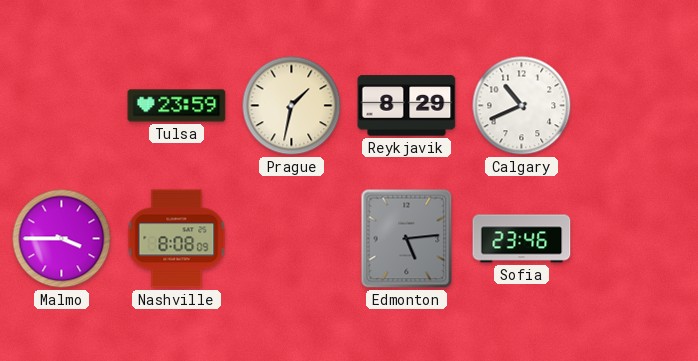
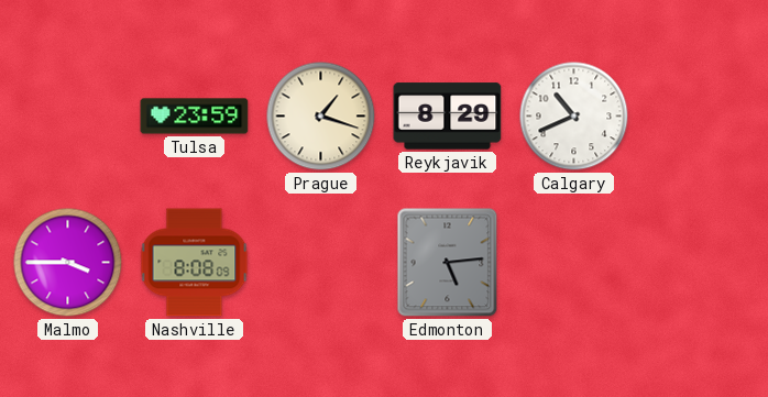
Prague: 1:32 -> 1:18 (321, 117)
Sofia: 23:46 -> none (522, 239)
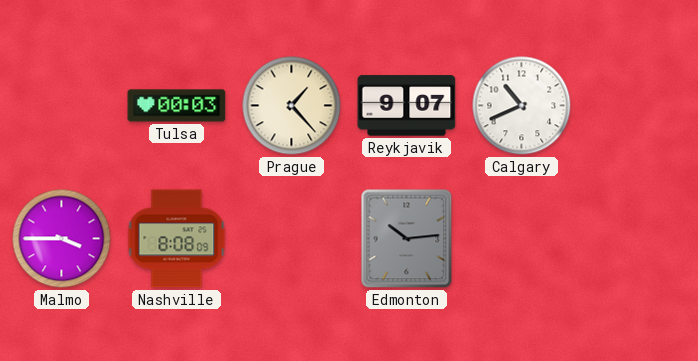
Tulsa: 23:59 -> 00:03 (177, 106)
Prague: 1:18 -> 1:23 (292, 106)
Reykjavik: 8:29 -> 9:07 (407, 106)
Edmonton: 5:14 -> 10:14 (407, 239)
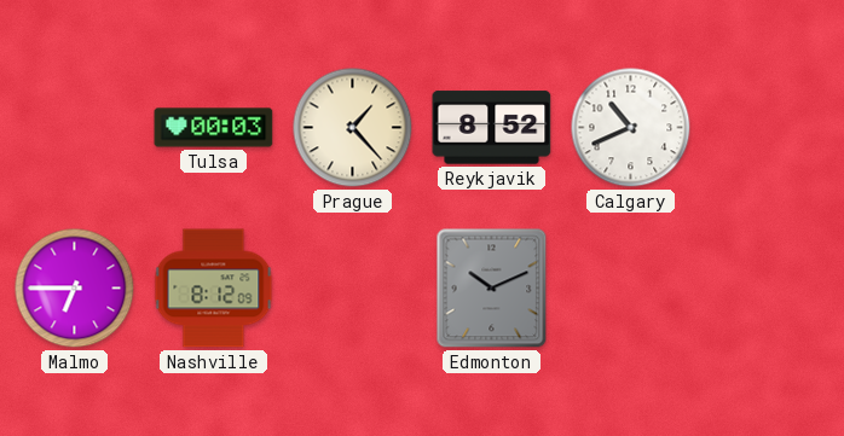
Reykjavik: 9:07 -> 8:52 (492, 128)
Malmo: 3:45 -> 6:45 (75, 289)
Nashville: 8:08 -> 8:12 (214, 289)
Edmonton: 10:14 -> 10:11 (492, 289)
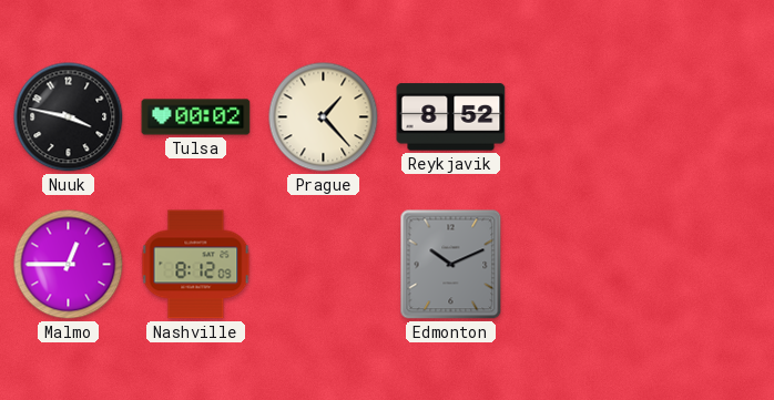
Nuuk: none -> 3:47 (69, 117)
Tulsa: 00:03 -> 00:02 (196, 117)
Calgary: 10:41 -> none (631, 128)
Malmo: 6:45 -> 12:45 (69, 265)
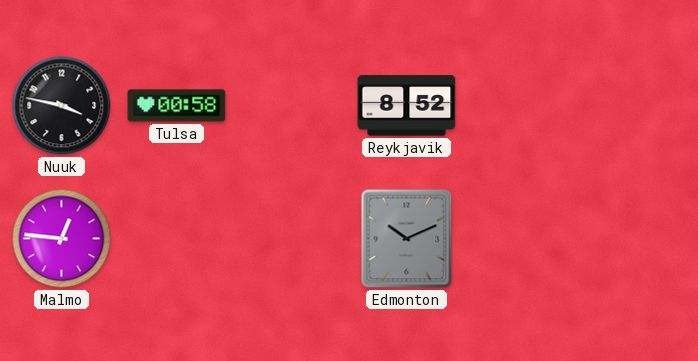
Tulsa: 00:02 -> 00:58 (177, 106)
Prague: 1:23 -> none (324, 117)
Malmo: 12:45 -> 12:46 (62, 239)
Nashville: 8:12 -> none (196, 265)
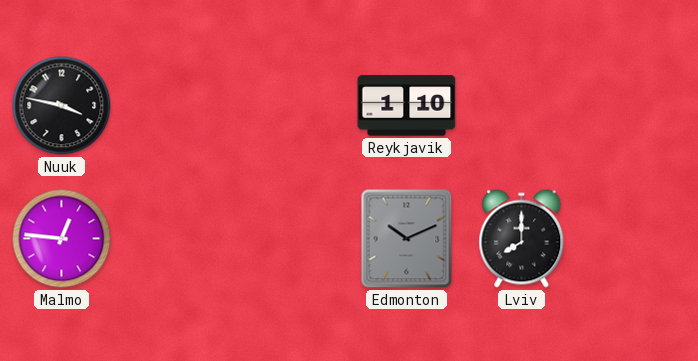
Tulsa: 00:58 -> none (177, 106)
Reykjavik: 8:52 -> 1:10 (407, 106)
Lviv: none -> 8:00 (522, 239)
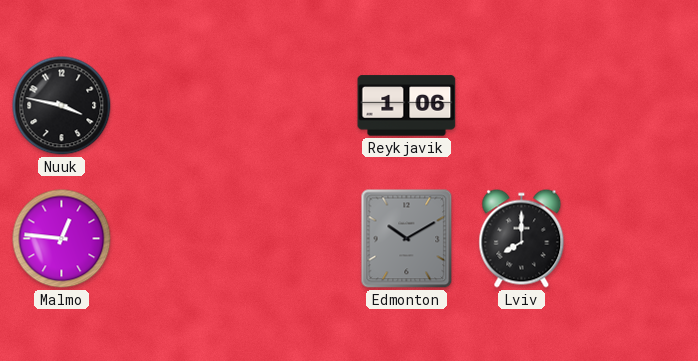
Reykjavik: 1:10 -> 1:06 (407, 106)
Edmonton: 10:11 -> 10:10 (407, 239)
